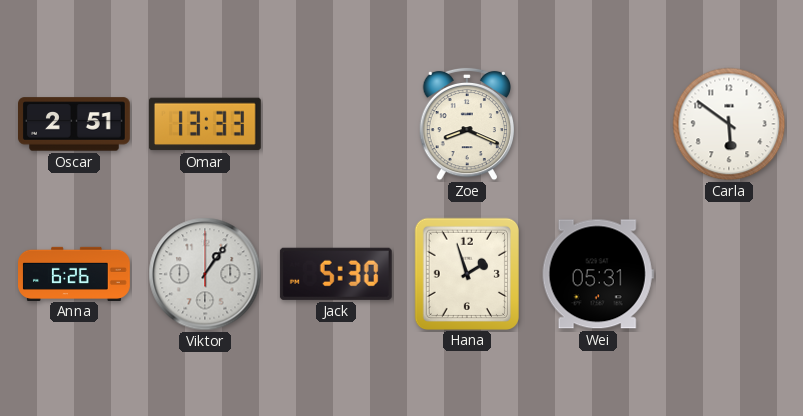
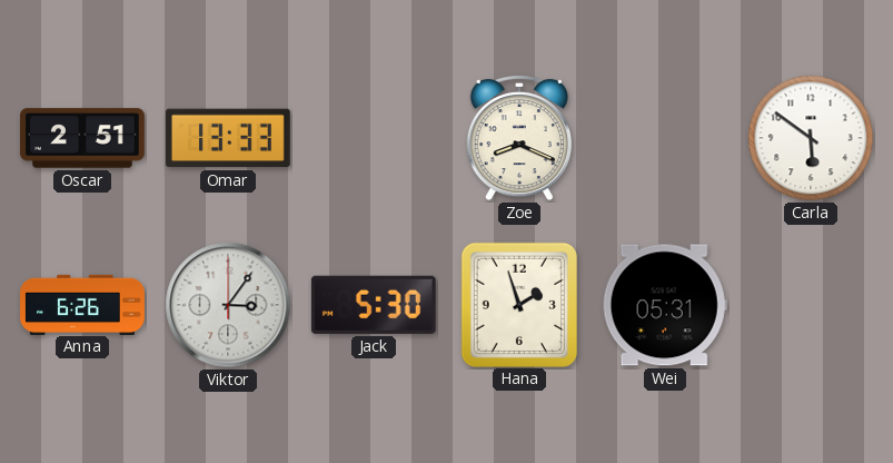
Viktor: 1:06 -> 3:06 (228, 305)
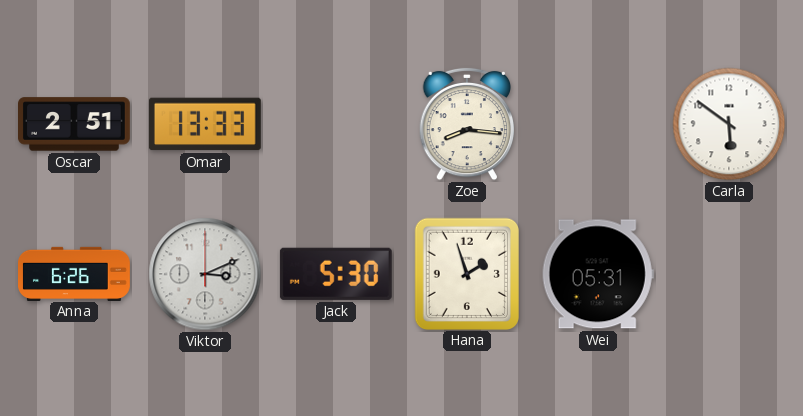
Zoe: 8:19 -> 8:16 (466, 124)
Viktor: 3:06 -> 3:11 (205, 274)
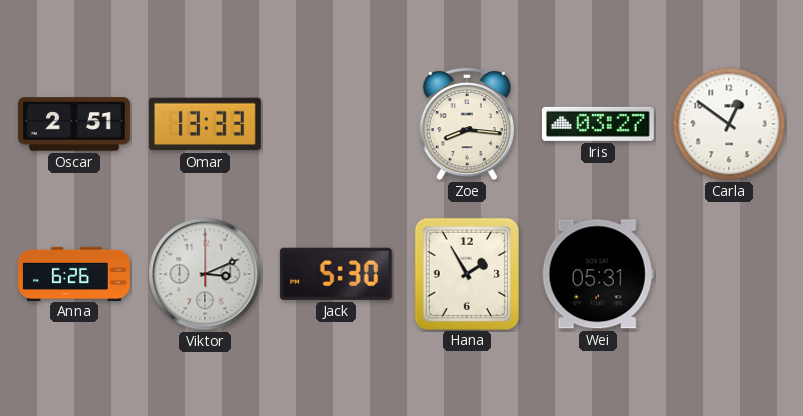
Iris: none -> 03:27 (598, 124)
Carla: 5:51 -> 12:51 (729, 124)
Hana: 1:57 -> 1:55 (466, 273)
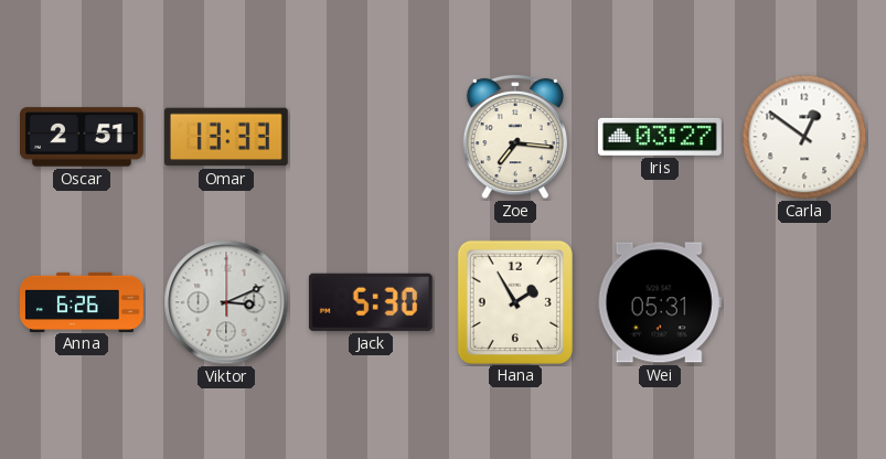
Zoe: 8:16 -> 7:16 (514, 137)
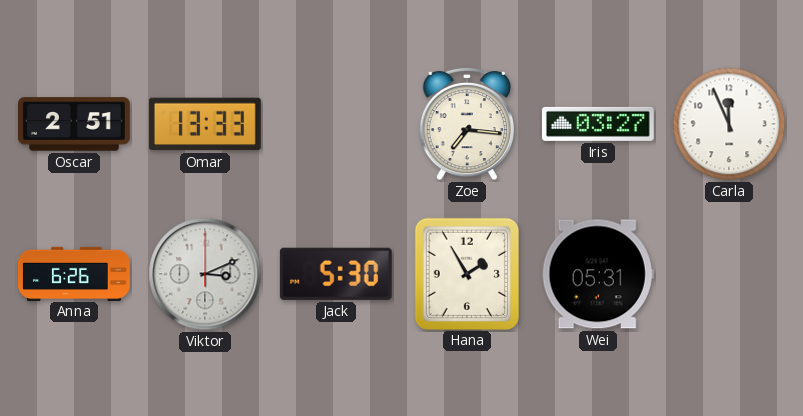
Carla: 12:51 -> 11:56 (729, 124)
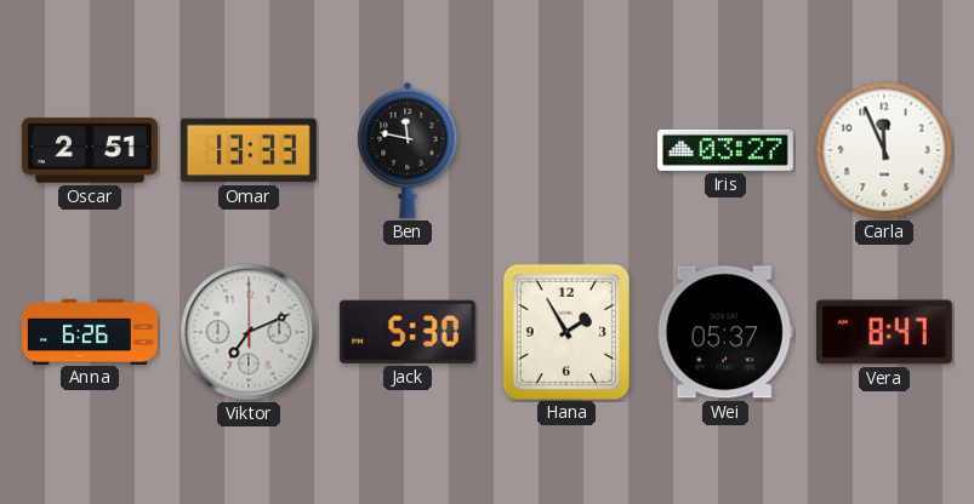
Ben: none -> 11:47 (408, 150)
Zoe: 7:16 -> none (466, 124)
Viktor: 3:11 -> 7:11 (249, 332)
Wei: 05:31 -> 05:37 (725, 332)
Vera: none -> 8:47 (884, 332)
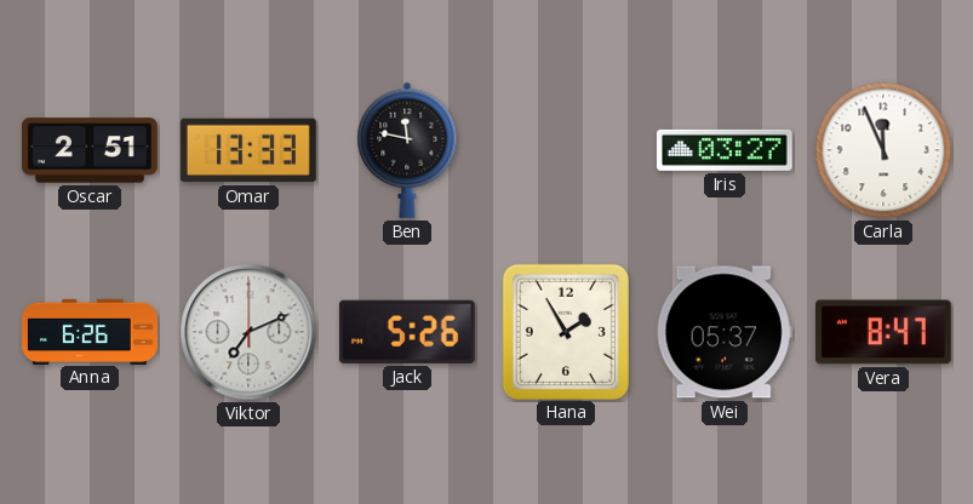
Jack: 5:30 -> 5:26 (407, 332)
